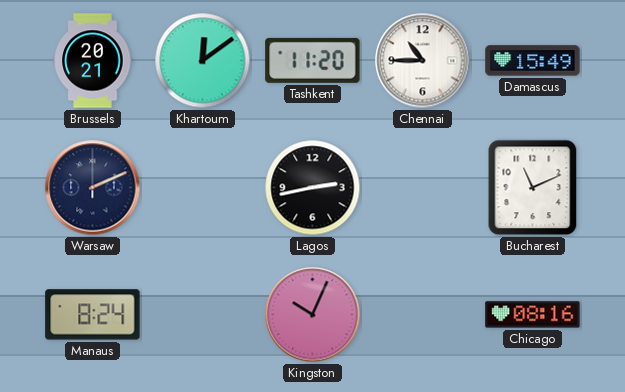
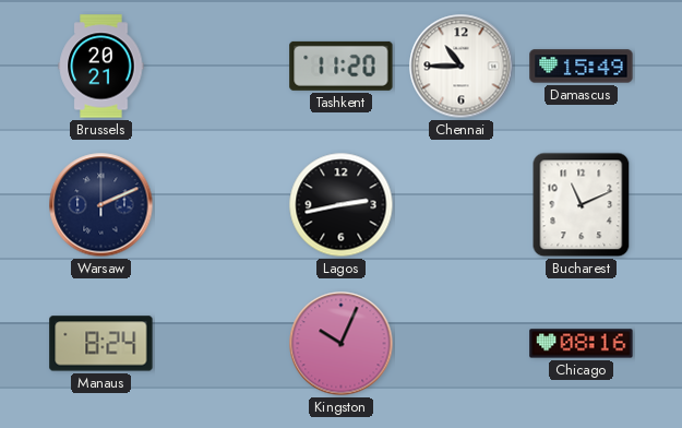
Khartoum: 12:09 -> none (203, 61)
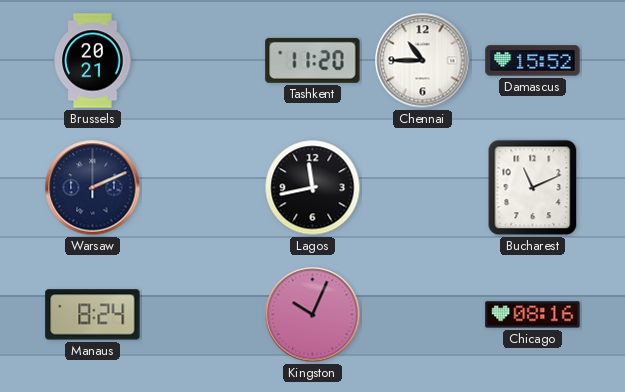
Damascus: 15:49 -> 15:52 (533, 61)
Lagos: 2:43 -> 11:43 (313, 188)
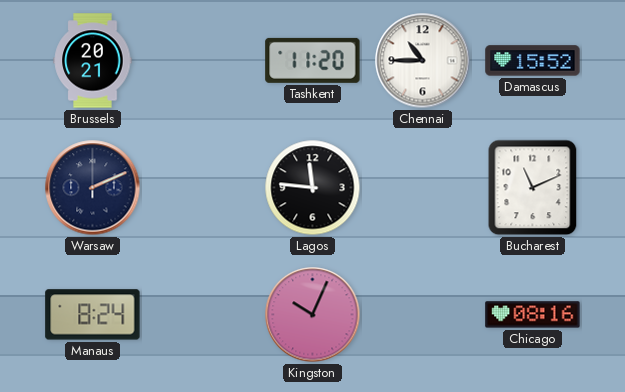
Lagos: 11:43 -> 11:46 (313, 188)
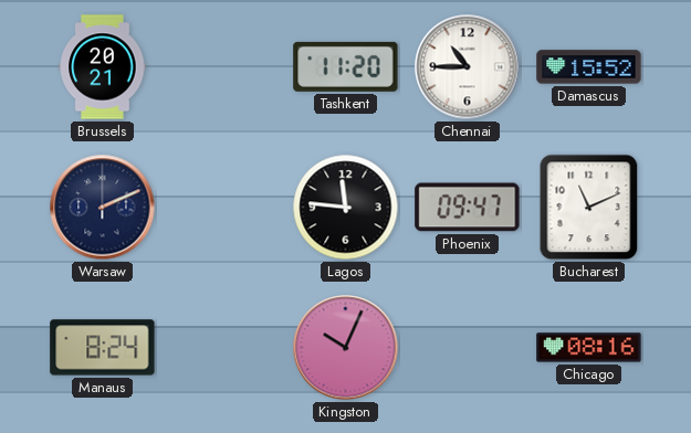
Phoenix: none -> 09:47 (468, 208)
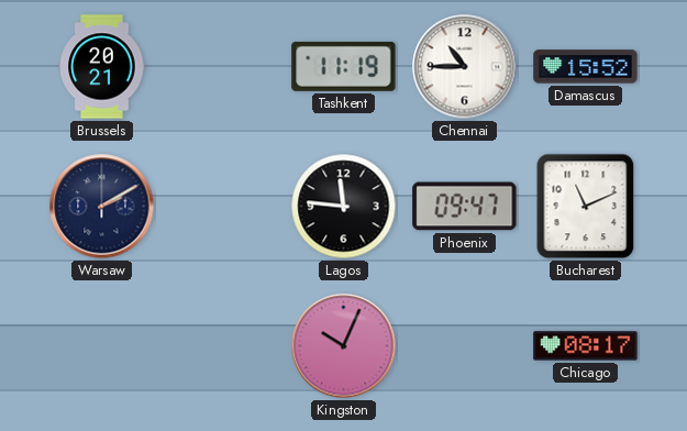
Tashkent: 11:20 -> 11:19 (344, 66)
Warsaw: 2:11 -> 2:10 (102, 207)
Manaus: 8:24 -> none (103, 348)
Chicago: 08:16 -> 08:17 (586, 346)
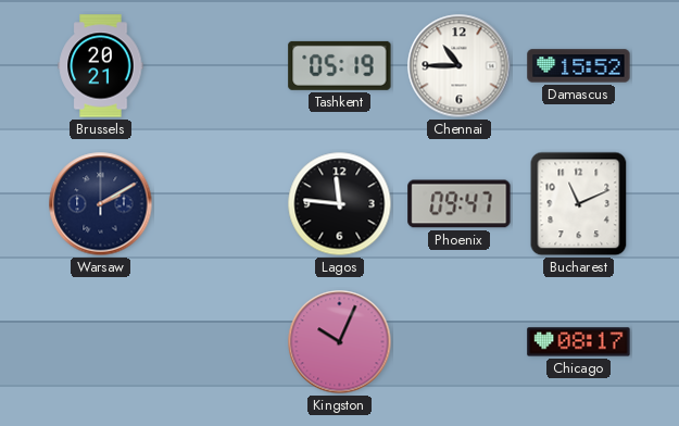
Tashkent: 11:19 -> 05:19 (340, 65)
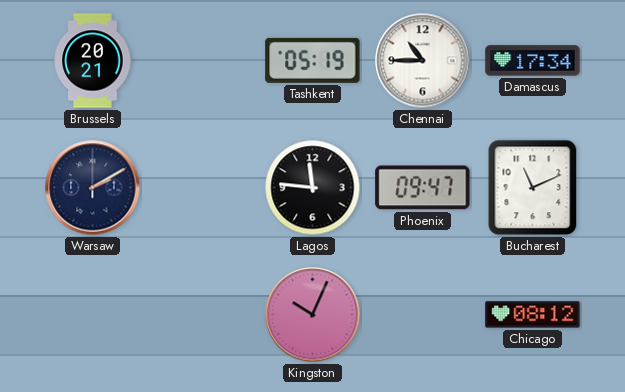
Damascus: 15:52 -> 17:34 (533, 61)
Chicago: 08:17 -> 08:12 (533, 315)
